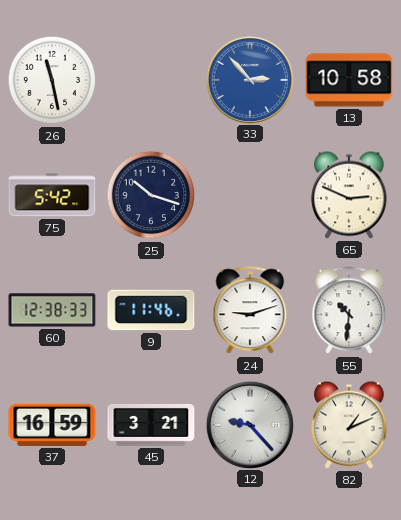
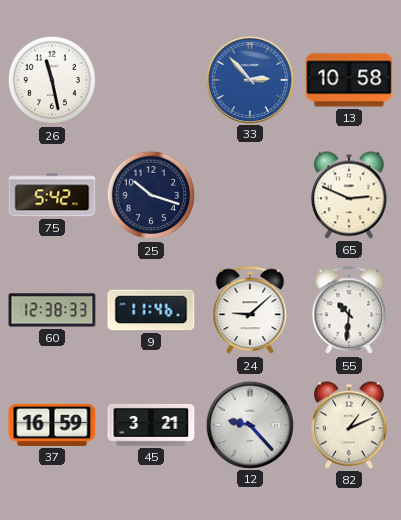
24: 9:12 -> 9:08 (250, 311)
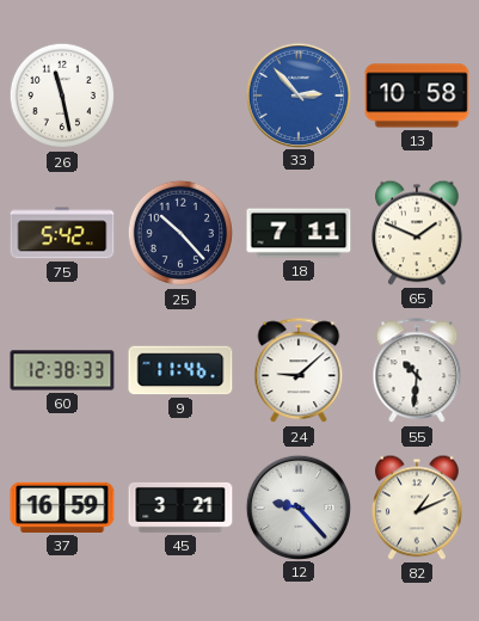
25: 10:18 -> 10:23 (180, 233)
18: none -> 7:11 (299, 233)
65: 2:49 -> 1:49 (418, 233)
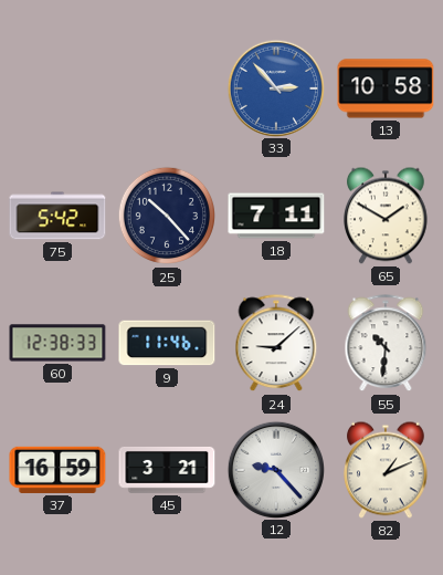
26: 11:28 -> none (62, 96)
65: 1:49 -> 1:50 (387, 216)
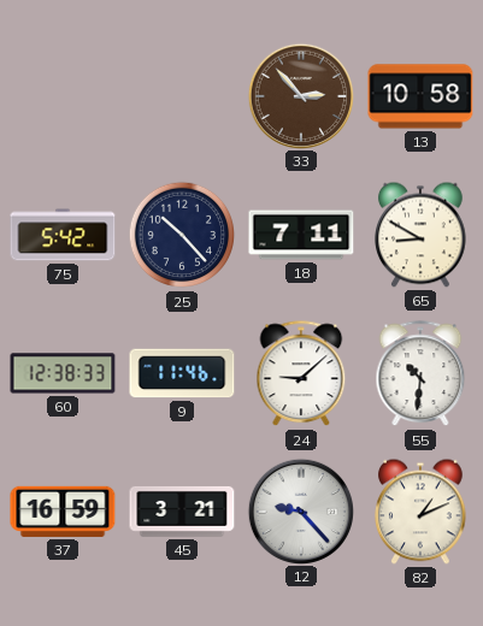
33 dial: blue -> brown (300, 95)
65: 1:50 -> 8:50 (422, 235)
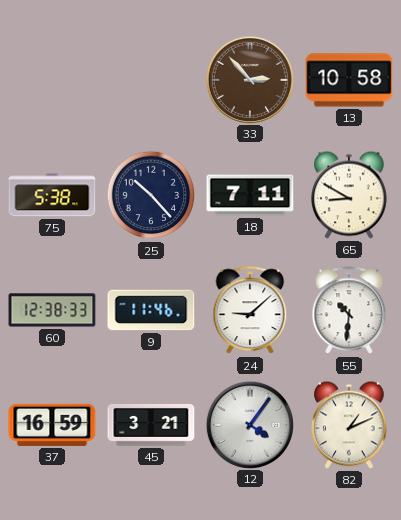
75: 5:42 -> 5:38 (52, 195)
12: 9:23 -> 4:06 (249, 424)
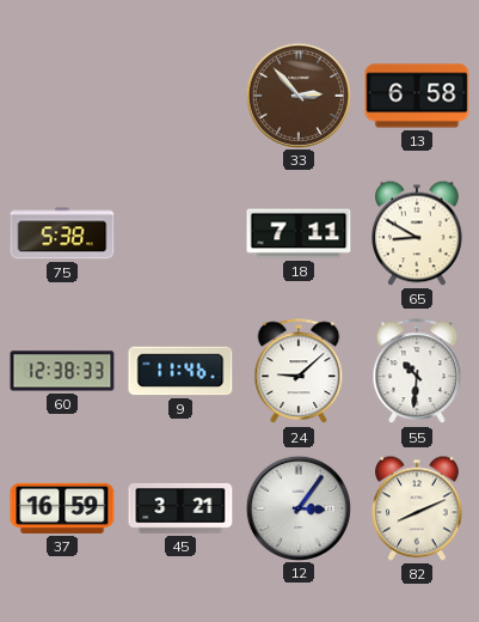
13: 10:58 -> 6:58 (417, 96)
25: 10:23 -> none (151, 195)
12: 4:06 -> 3:06 (297, 507)
82: 1:11 -> 8:11 (418, 508)
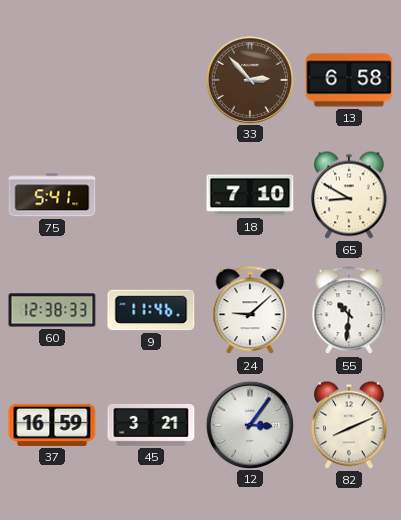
75: 5:38 -> 5:41 (52, 195)
18: 7:11 -> 7:10 (250, 195)
